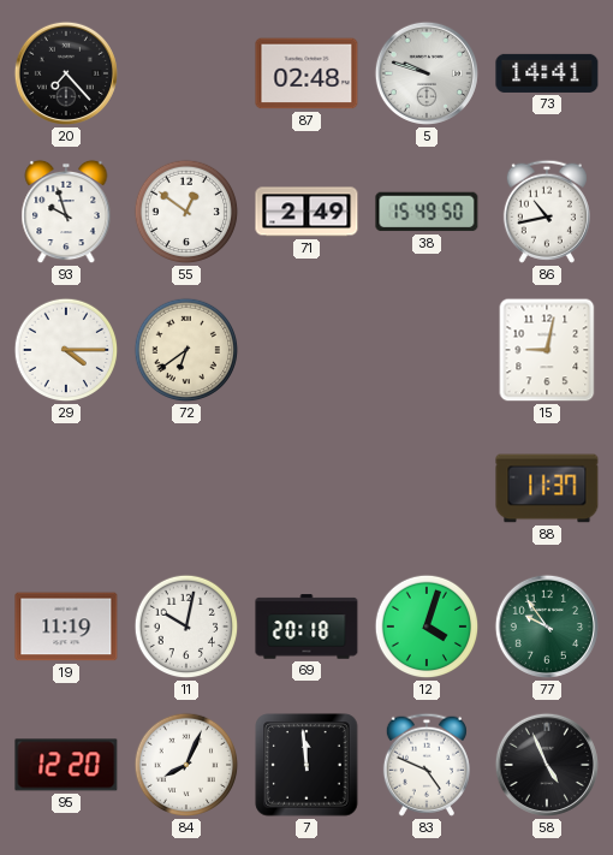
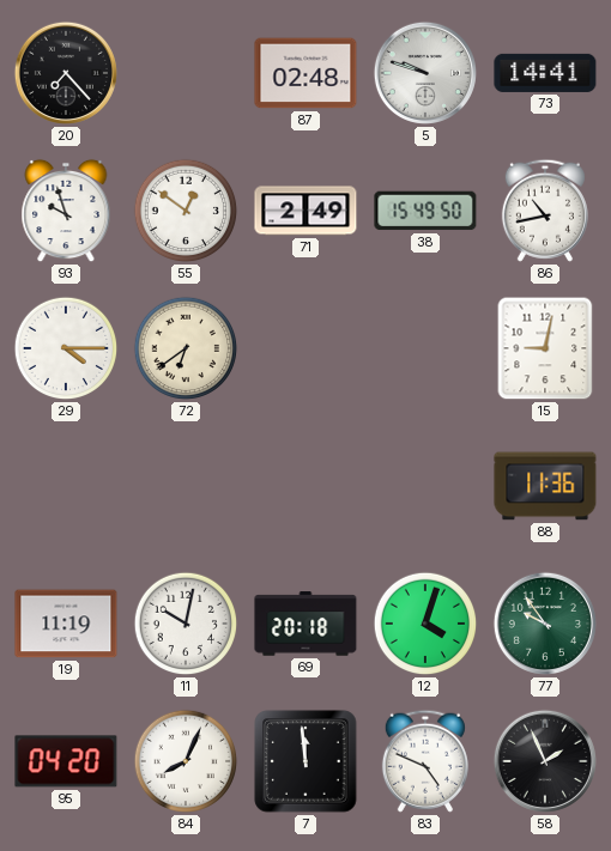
88: 11:37 -> 11:36 (545, 486)
95: 12:20 -> 04:20 (66, 761)
58: 4:56 -> 1:56 (545, 761)
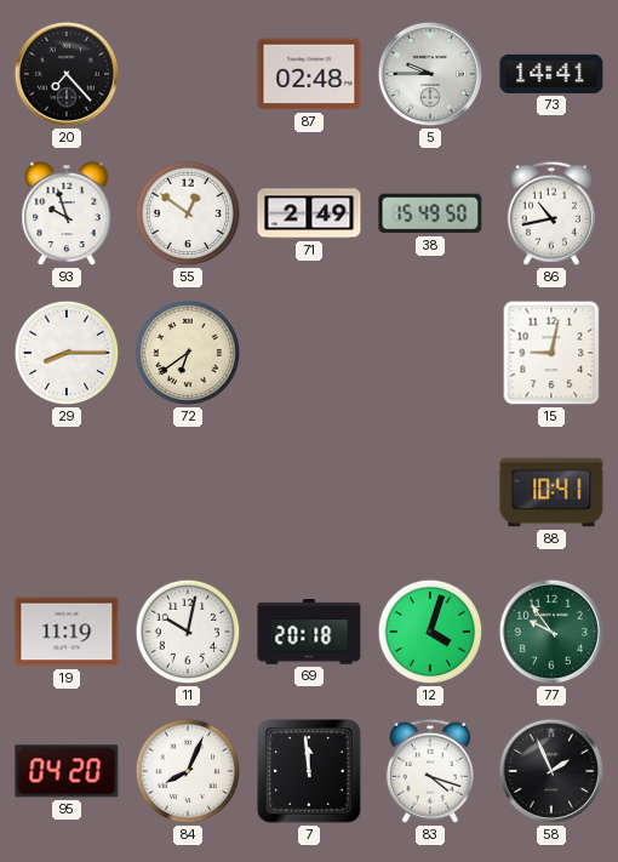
5: 9:48 -> 9:45 (430, 74)
29: 4:15 -> 8:15 (67, 353)
88: 11:36 -> 10:41 (551, 492)
83: 4:49 -> 4:18 (430, 771)
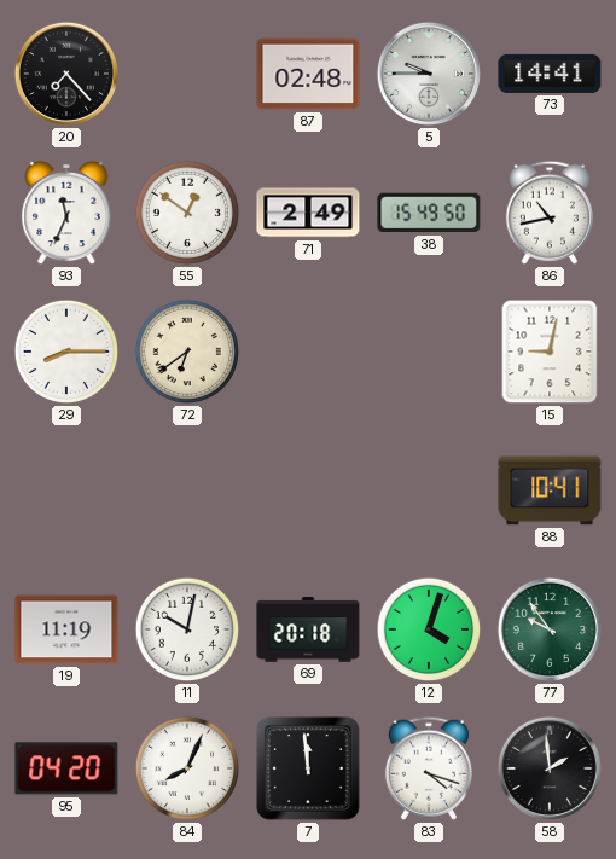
93: 9:57 -> 11:34 (66, 213)
58: 1:56 -> 1:59 (550, 768)
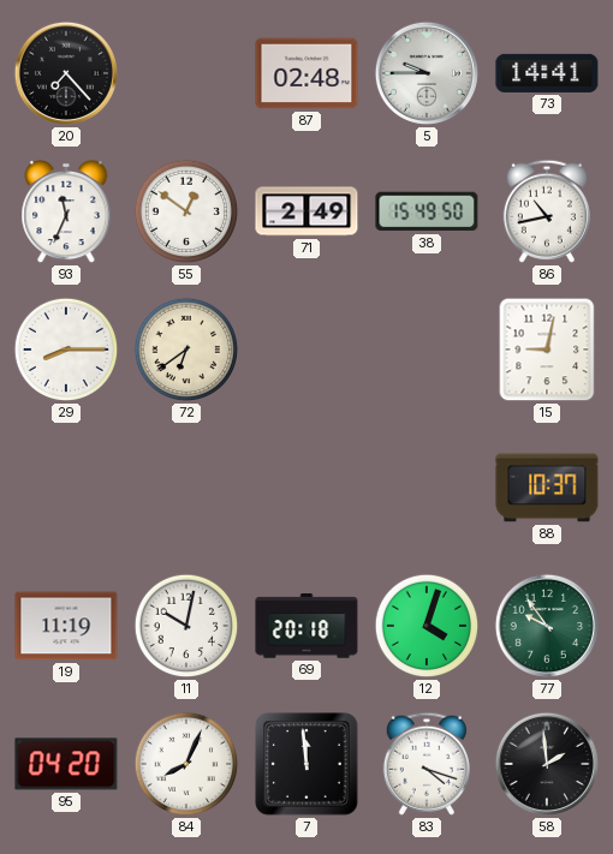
88: 10:41 -> 10:37 (547, 488)
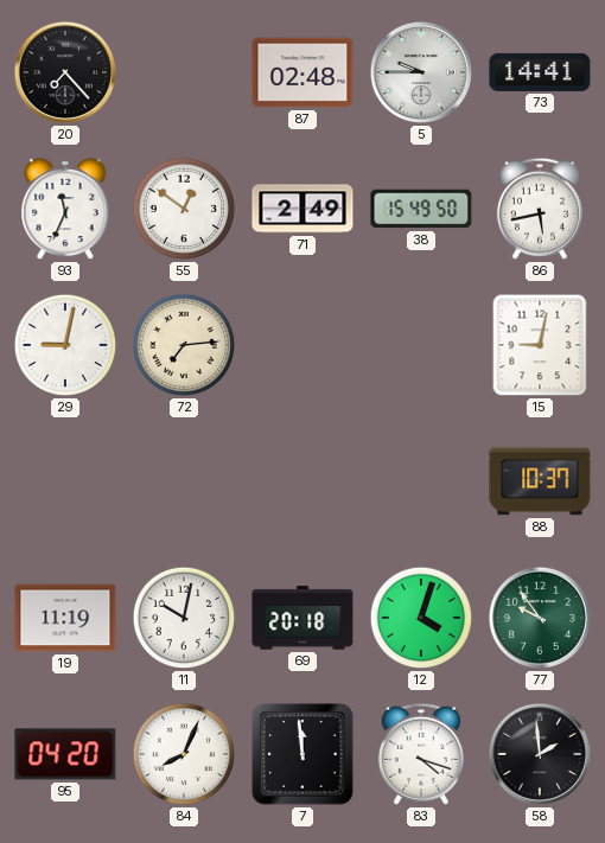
86: 10:43 -> 5:43 (540, 209)
29: 8:15 -> 9:02 (65, 345)
72: 6:39 -> 7:14 (184, 345)
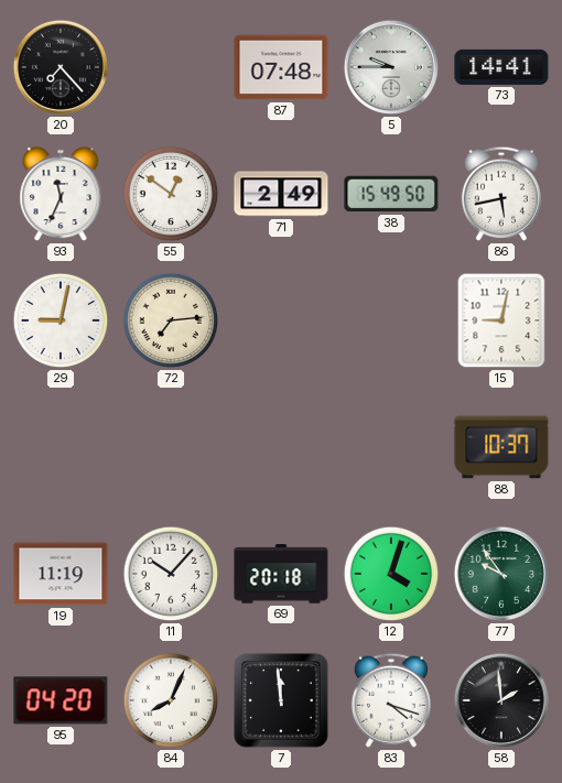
87: 02:48 -> 07:48 (281, 67)
11: 10:02 -> 10:07 (171, 574)
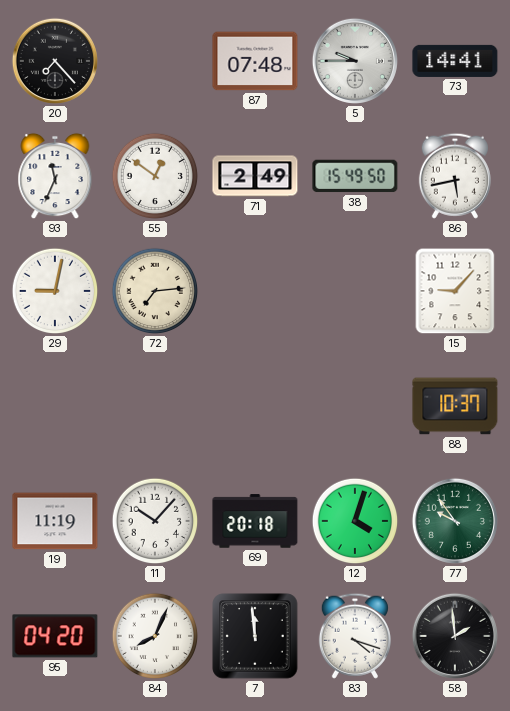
15: 9:02 -> 9:07 (455, 291)
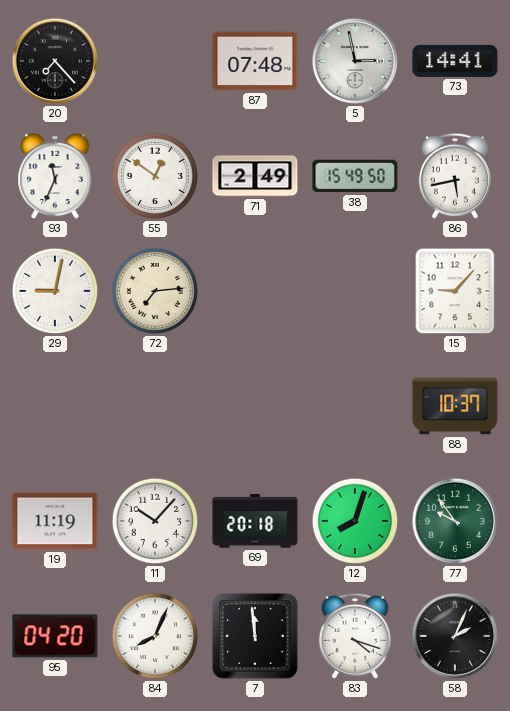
5: 9:45 -> 2:58 (355, 61)
12: 4:03 -> 8:03 (355, 521)
58: 1:59 -> 2:04 (455, 636)
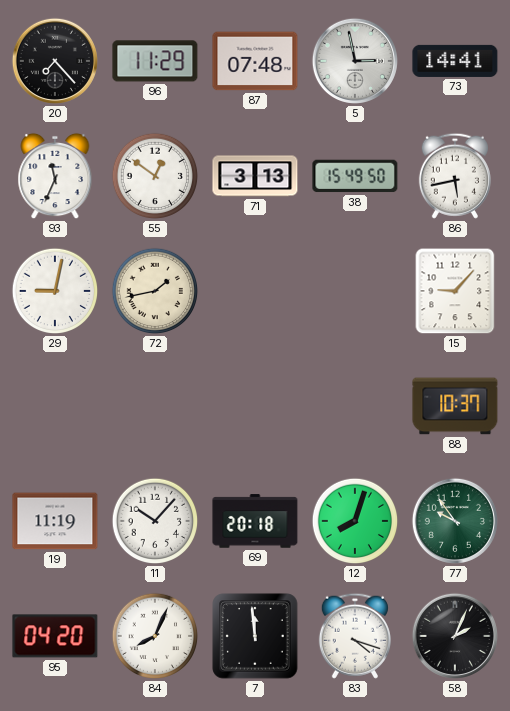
96: none -> 11:29 (155, 61)
71: 2:49 -> 3:13 (255, 176)
72: 7:14 -> 1:43 (155, 291)
